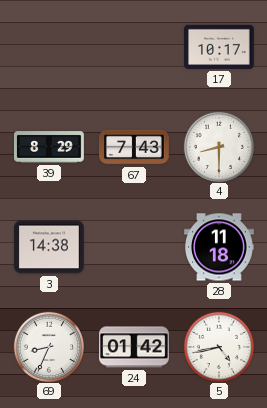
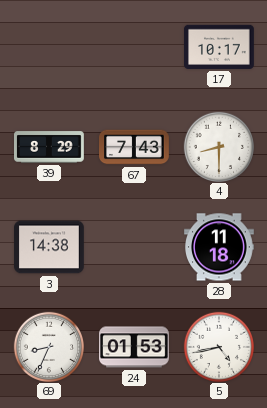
24: 01:42 -> 01:53 (135, 347)
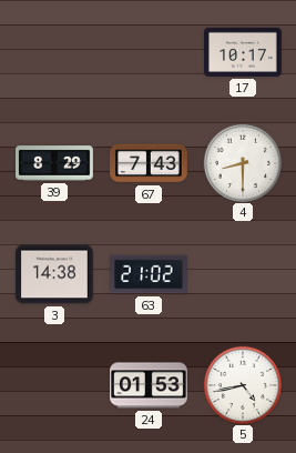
63: none -> 21:02 (150, 274)
28: 11:18 -> none (220, 247)
69: 8:34 -> none (48, 346)
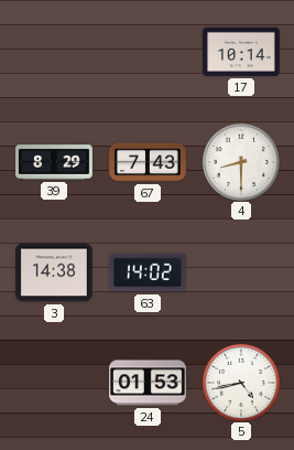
17: 10:17 -> 10:14 (242, 52)
63: 21:02 -> 14:02 (149, 272)
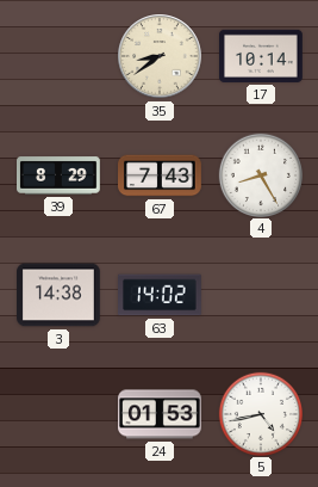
35: none -> 8:39 (160, 56)
4: 8:30 -> 8:25 (260, 174)
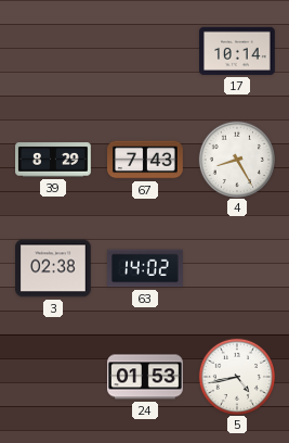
35: 8:39 -> none (160, 56)
3: 14:38 -> 02:38 (54, 268)
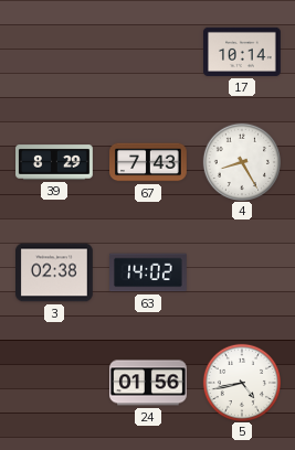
24: 01:53 -> 01:56 (149, 383)
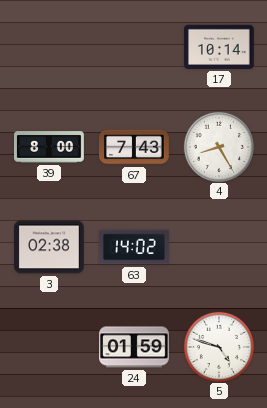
39: 8:29 -> 8:00 (50, 147)
24: 01:56 -> 01:59 (135, 347)
5: 4:43 -> 4:48 (218, 346)
